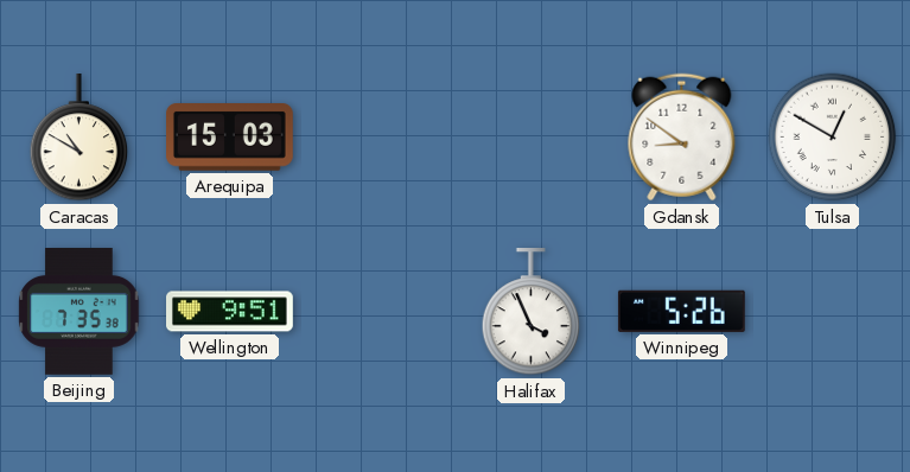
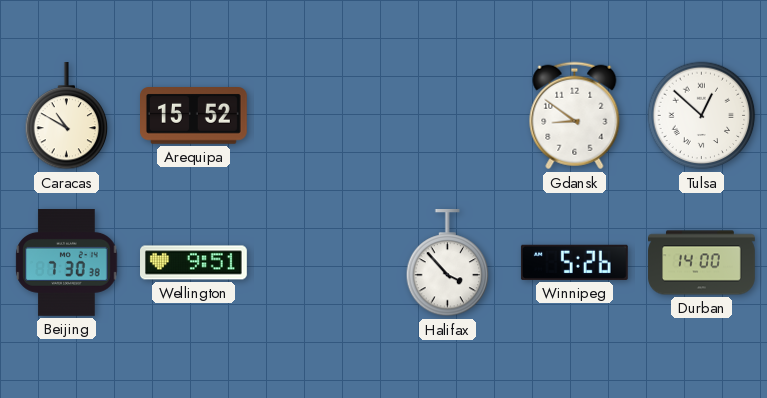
Arequipa: 15:03 -> 15:52 (194, 116)
Tulsa: 12:50 -> 12:52 (702, 116)
Beijing: 7:35 -> 7:30 (67, 263)
Halifax: 3:56 -> 3:53 (448, 263)
Durban: none -> 14:00 (702, 263)
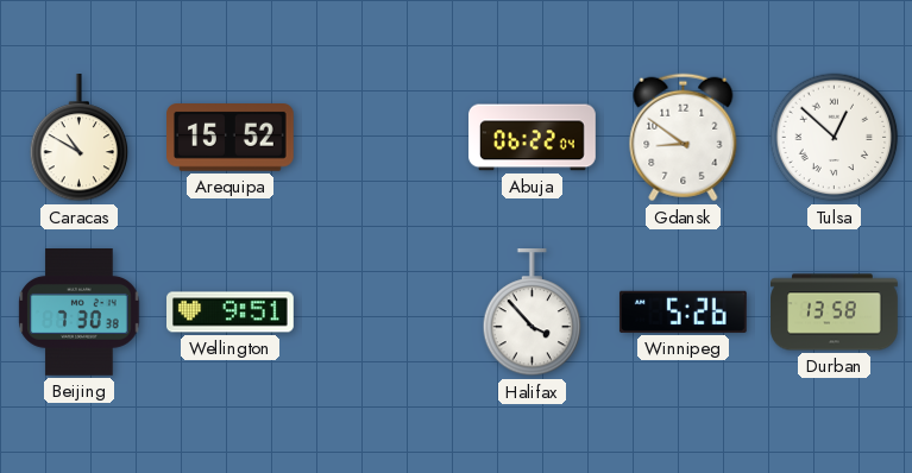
Abuja: none -> 06:22 (533, 138)
Durban: 14:00 -> 13:58 (835, 313)
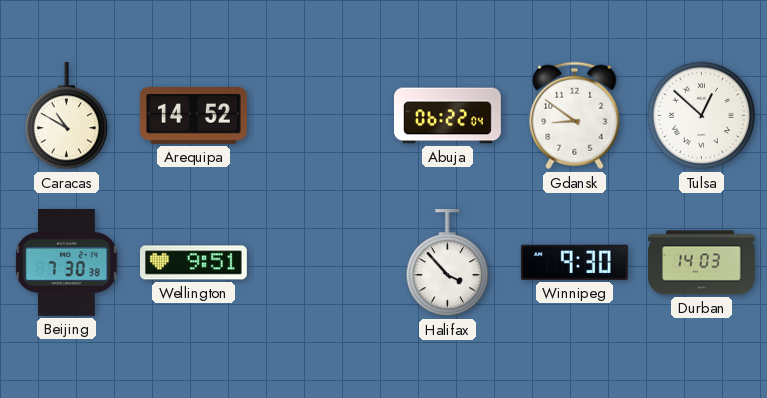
Arequipa: 15:52 -> 14:52 (194, 116)
Winnipeg: 5:26 -> 9:30 (574, 262)
Durban: 13:58 -> 14:03 (702, 263)
